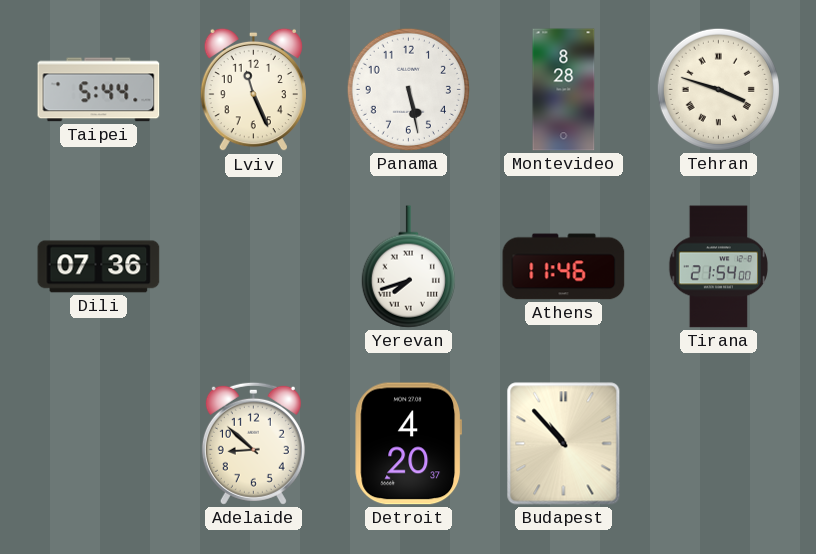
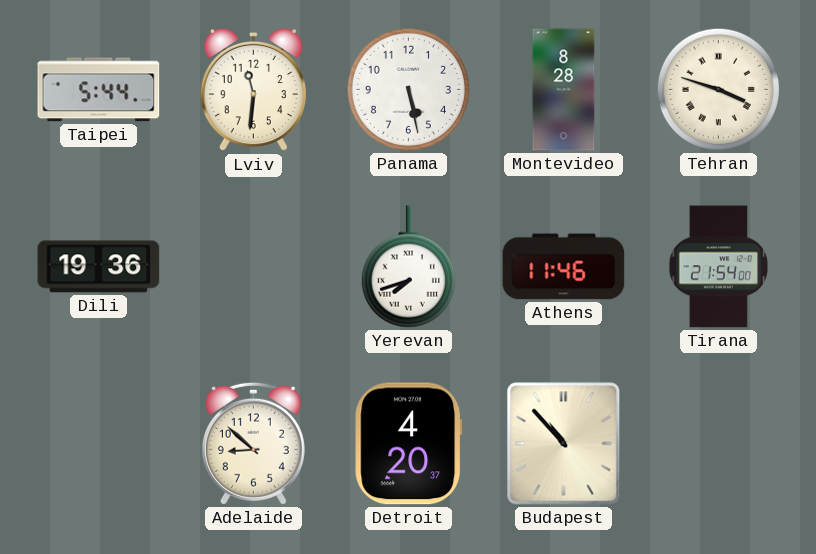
Lviv: 11:26 -> 11:31 (253, 90)
Dili: 07:36 -> 19:36 (99, 267)
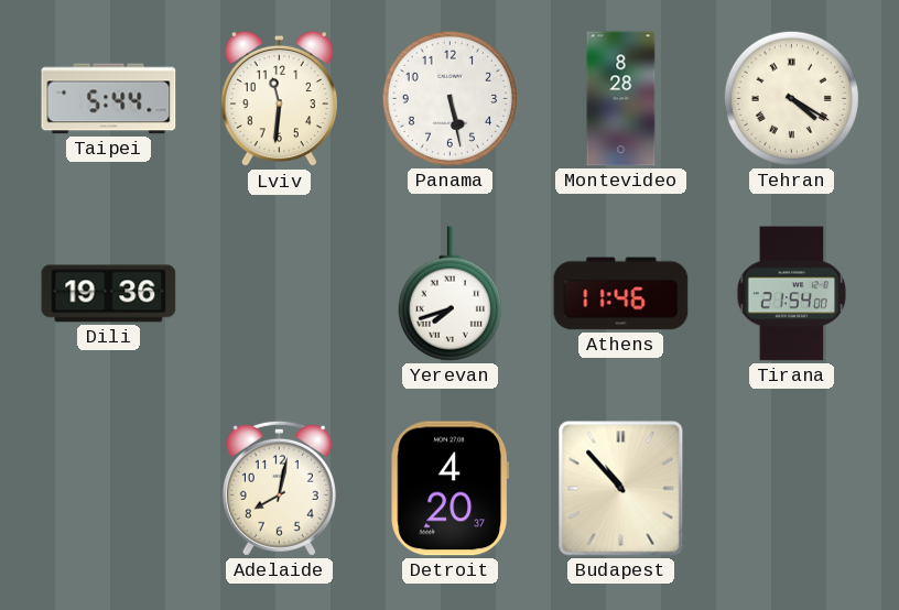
Tehran: 3:48 -> 4:20 (791, 98)
Adelaide: 8:52 -> 8:02 (279, 488)
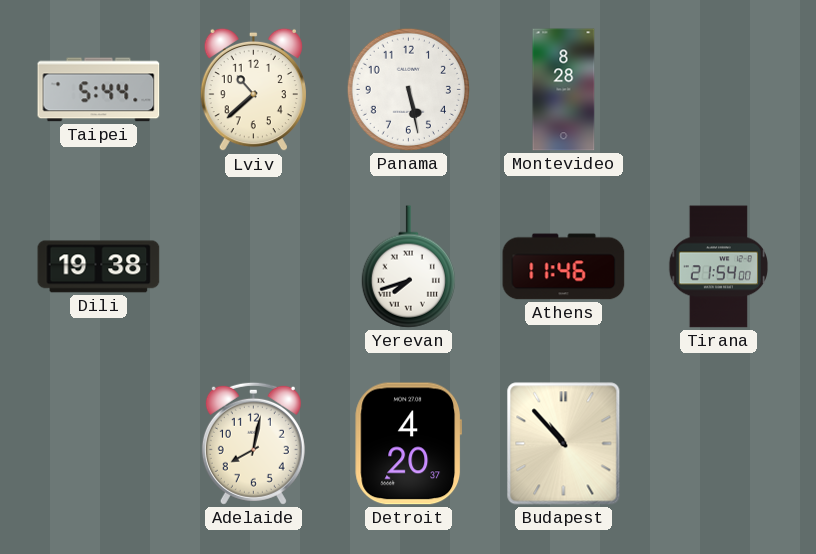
Lviv: 11:31 -> 10:38 (253, 90)
Tehran: 4:20 -> none (791, 98)
Dili: 19:36 -> 19:38 (99, 267)
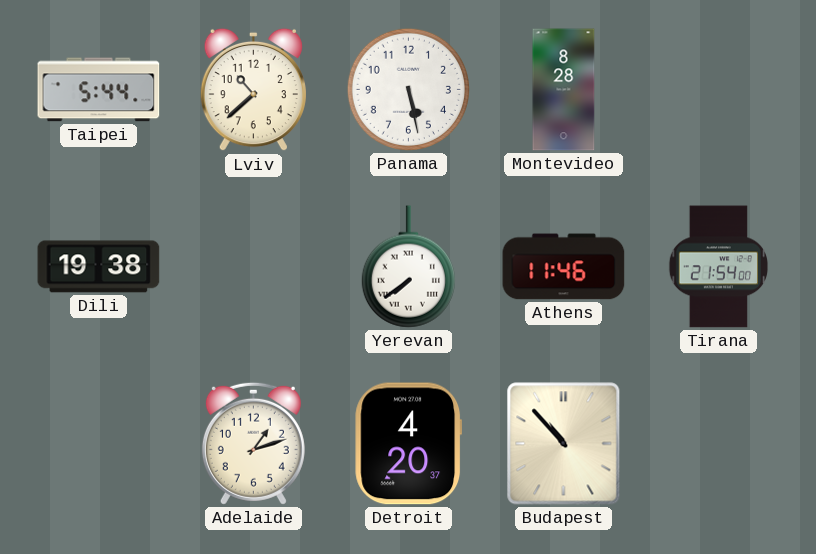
Yerevan: 7:42 -> 7:39 (408, 267)
Adelaide: 8:02 -> 1:12 (253, 443)
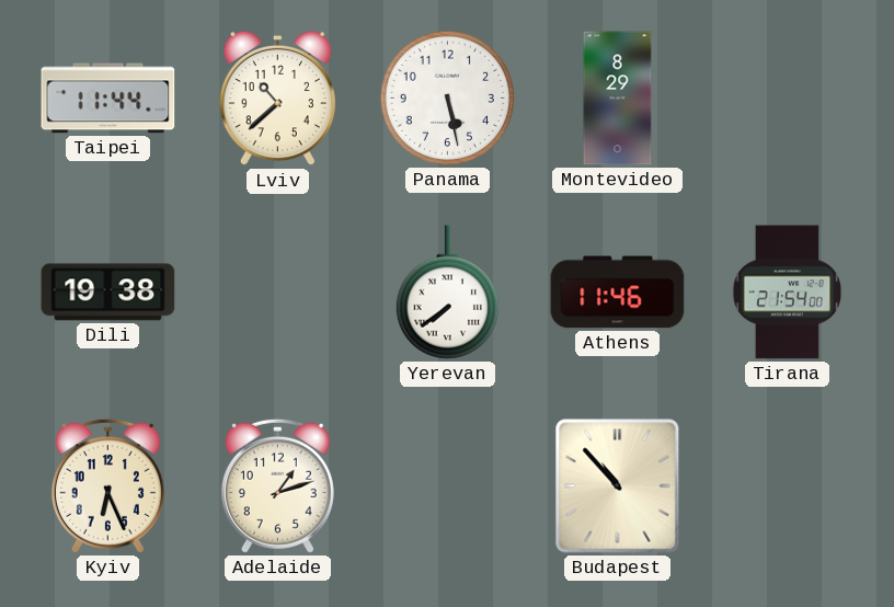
Taipei: 5:44 -> 11:44 (108, 99)
Montevideo: 8:28 -> 8:29 (618, 99)
Kyiv: none -> 6:26 (107, 485)
Detroit: 4:20 -> none (408, 444)
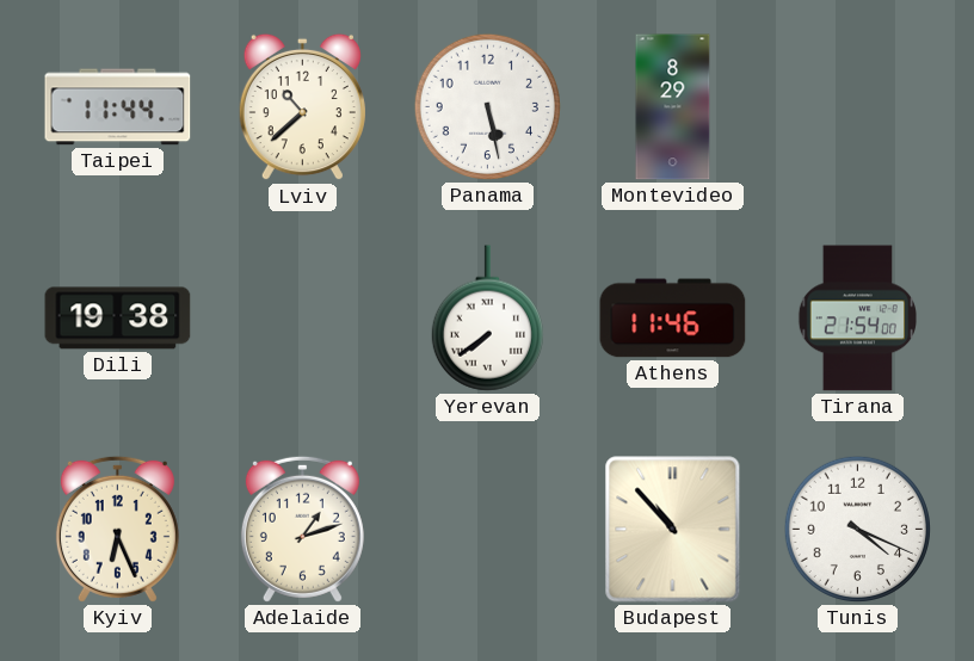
Tunis: none -> 4:19 (857, 529)
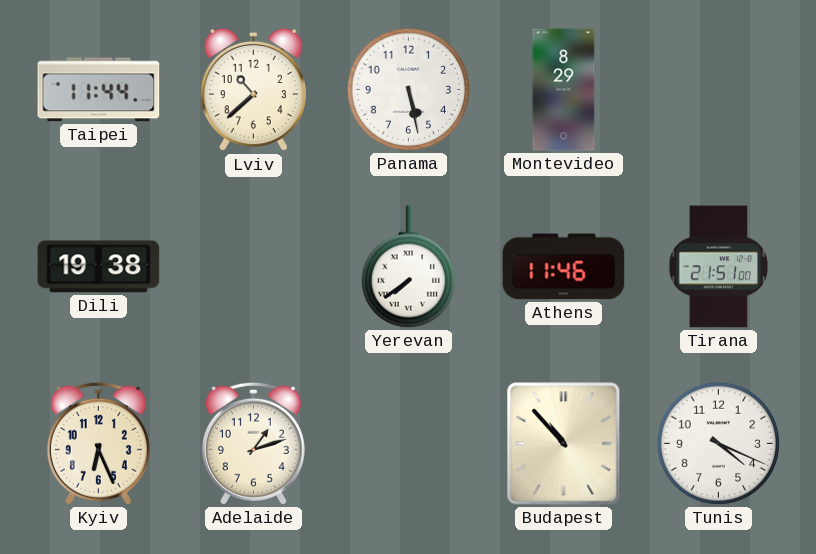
Tirana: 21:54 -> 21:51 (719, 267)
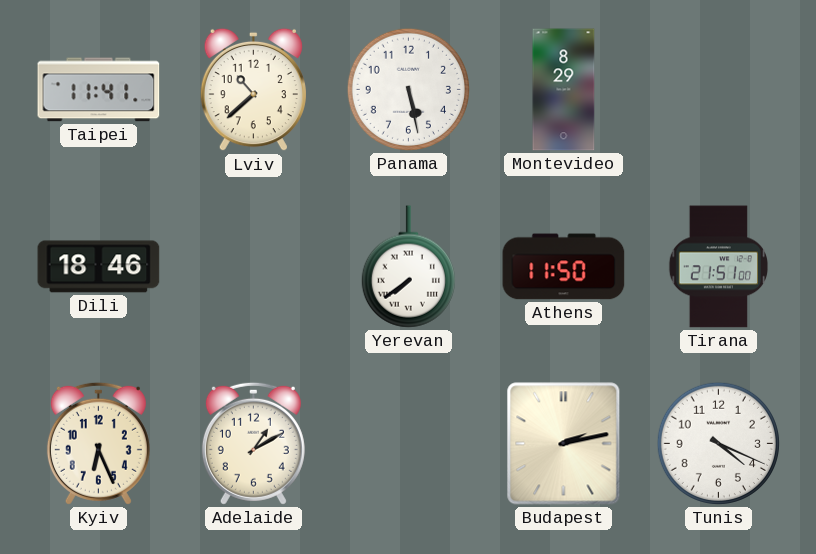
Taipei: 11:44 -> 11:41 (99, 90)
Dili: 19:38 -> 18:46 (99, 267)
Athens: 11:46 -> 11:50 (564, 267)
Adelaide: 1:12 -> 1:10 (253, 443)
Budapest: 10:53 -> 2:13 (564, 444)
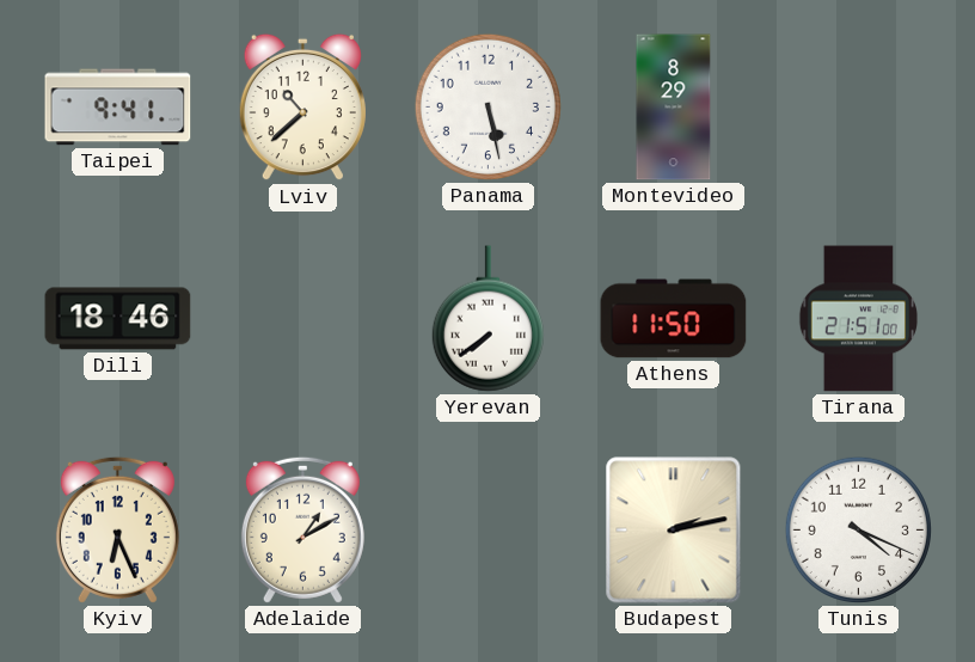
Taipei: 11:41 -> 9:41 (118, 108)
